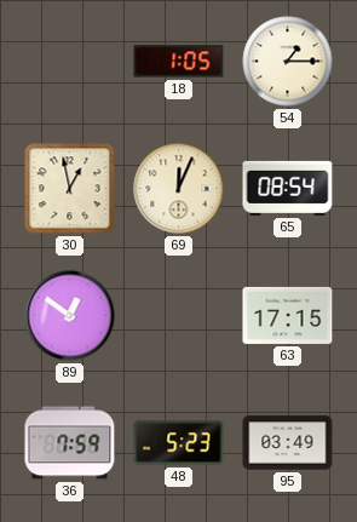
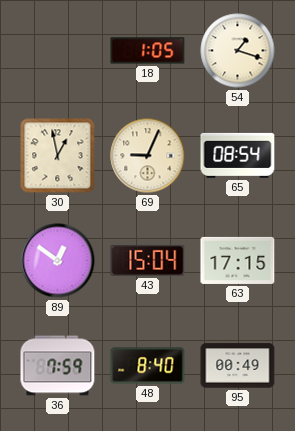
54: 1:15 -> 1:18 (238, 51)
69: 12:04 -> 9:04 (148, 156)
43: none -> 15:04 (148, 260)
48: 5:23 -> 8:40 (148, 366)
95: 03:49 -> 00:49 (238, 366)
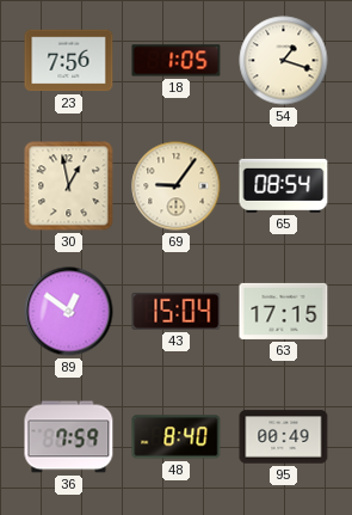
23: none -> 7:56 (69, 61)
69: 9:04 -> 9:06 (177, 186)
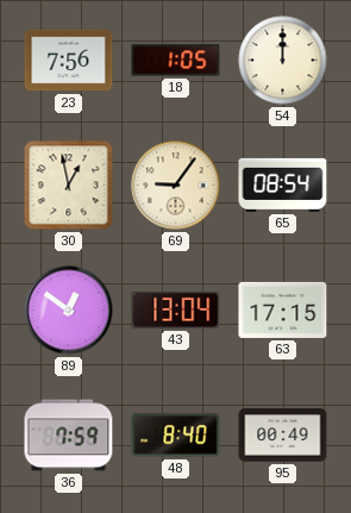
54: 1:18 -> 12:00 (283, 61)
43: 15:04 -> 13:04 (176, 309)
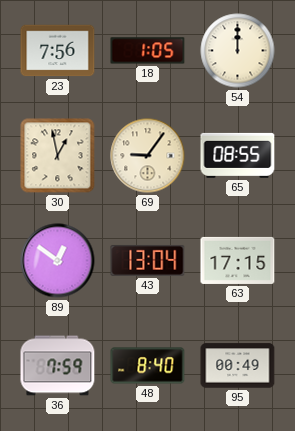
65: 08:54 -> 08:55 (238, 155)
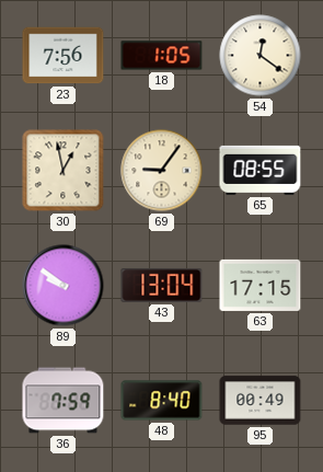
54: 12:00 -> 12:21 (261, 56)
89: 12:51 -> 9:51 (64, 286)
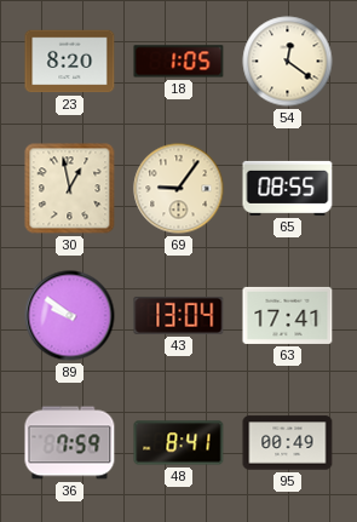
23: 7:56 -> 8:20 (70, 62)
63: 17:15 -> 17:41 (288, 315)
48: 8:40 -> 8:41 (179, 443)
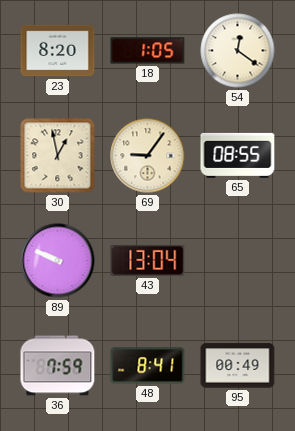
89: 9:51 -> 9:49 (58, 261)
63: 17:41 -> none (288, 315)
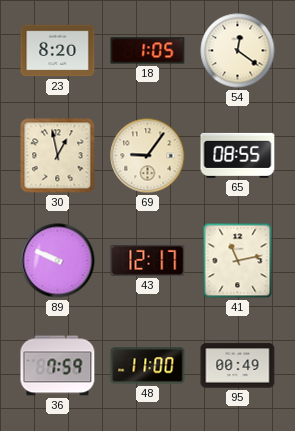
43: 13:04 -> 12:17 (148, 260)
41: none -> 11:13 (238, 261)
48: 8:41 -> 11:00 (148, 366)
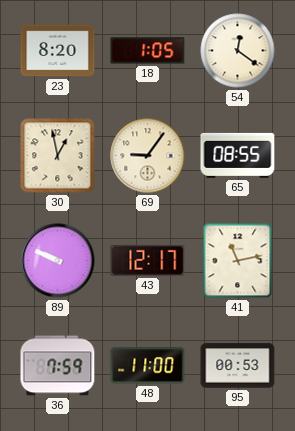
95: 00:49 -> 00:53 (238, 366)
